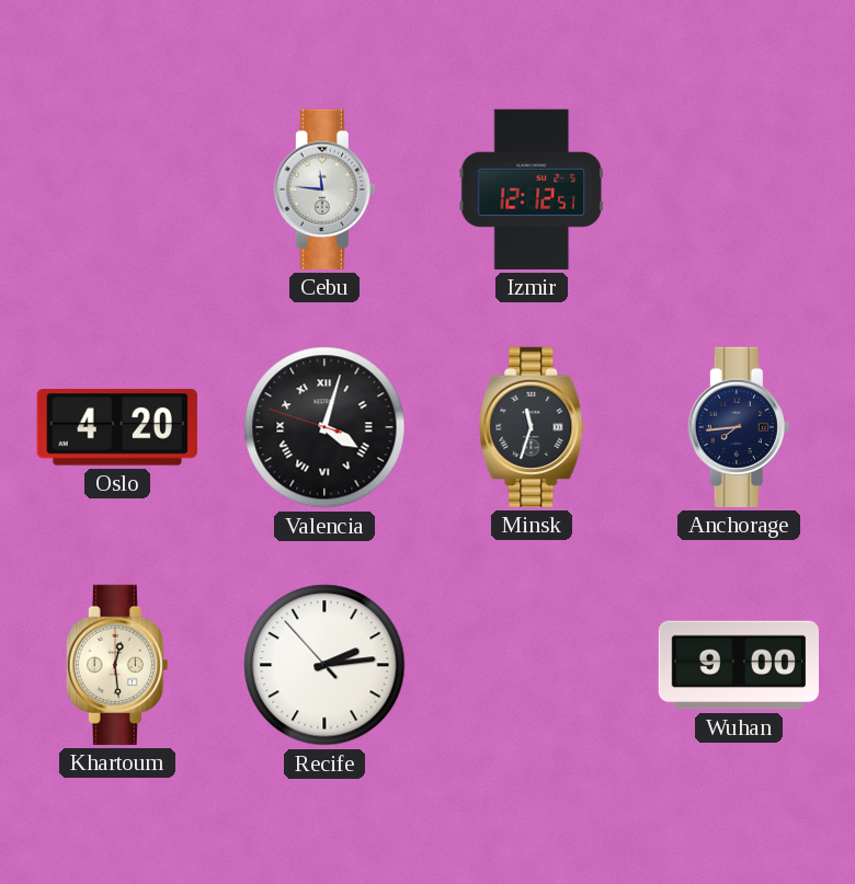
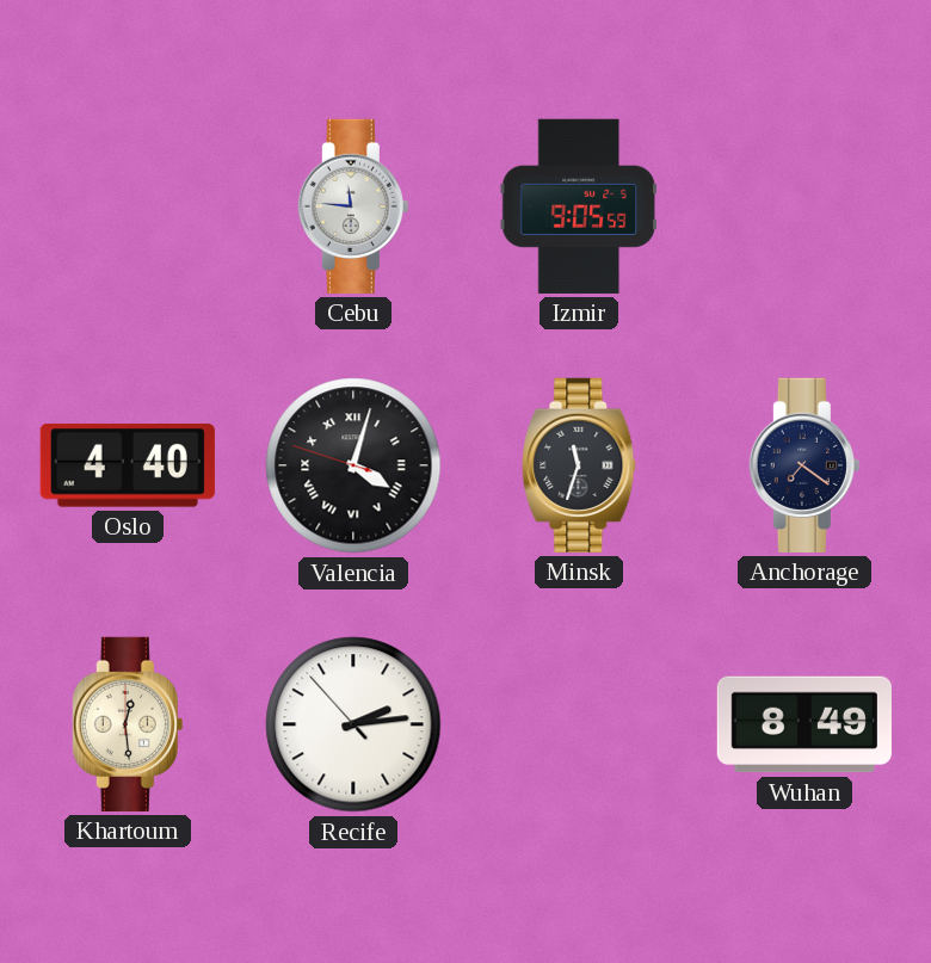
Izmir: 12:12 -> 9:05 (579, 206)
Oslo: 4:20 -> 4:40 (128, 465)
Anchorage: 7:44 -> 7:21 (804, 465)
Wuhan: 9:00 -> 8:49 (804, 724)
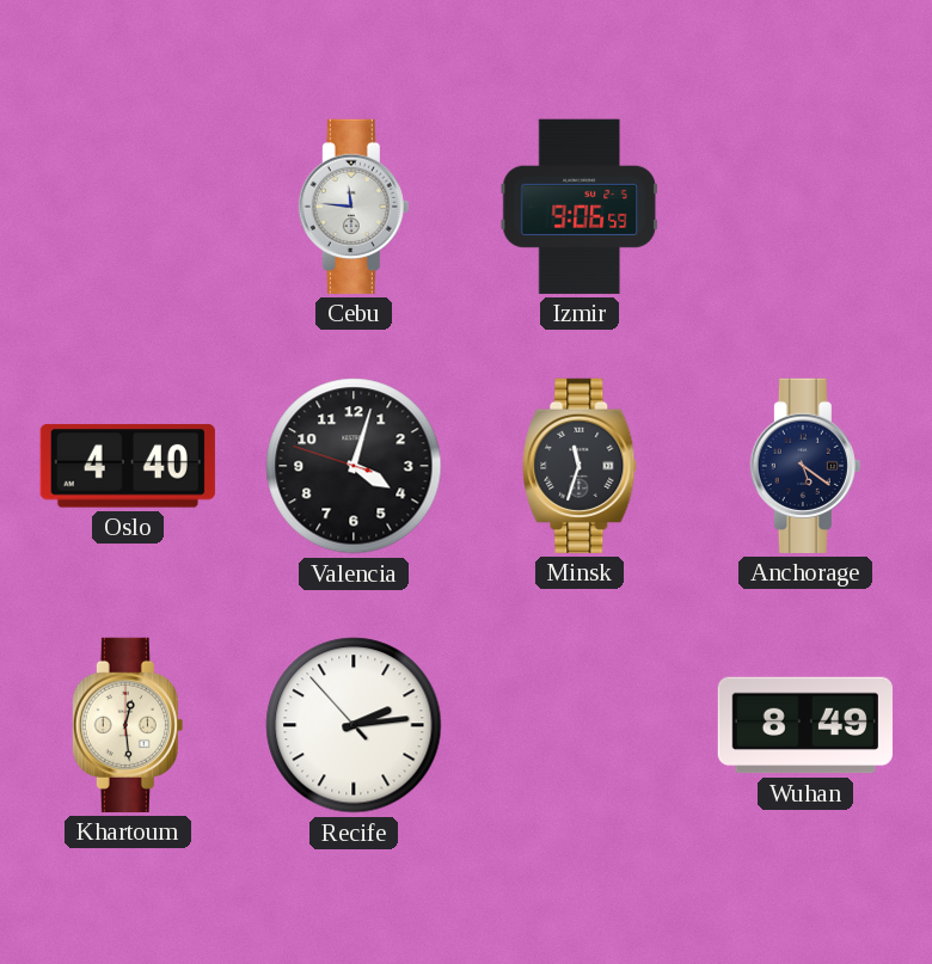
Izmir: 9:05 -> 9:06 (580, 207)
Valencia numerals: Roman -> Arabic (354, 466)
Anchorage: 7:21 -> 5:21 (805, 466)
